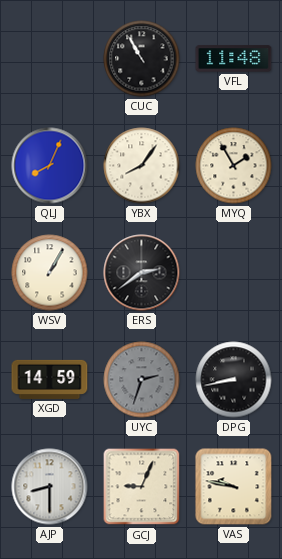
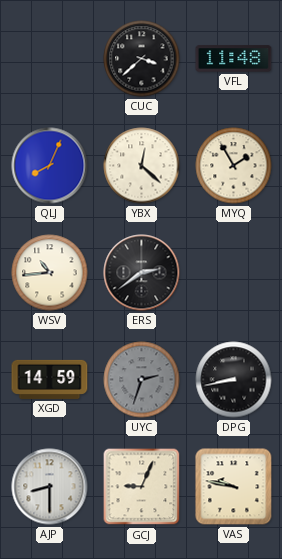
CUC: 10:55 -> 3:38 (142, 59)
YBX: 8:06 -> 12:22 (142, 166)
WSV: 1:05 -> 10:44 (50, 273)
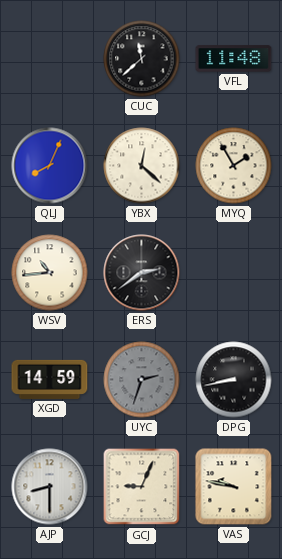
CUC: 3:38 -> 11:38 (142, 59)
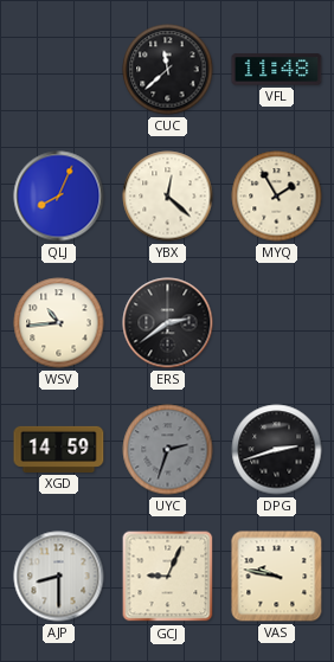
DPG: 8:43 -> 2:42 (277, 450)
